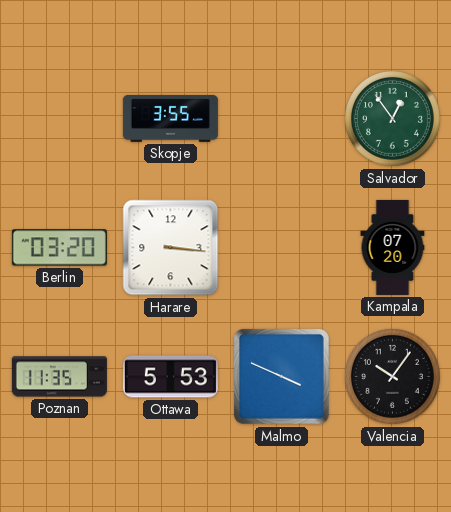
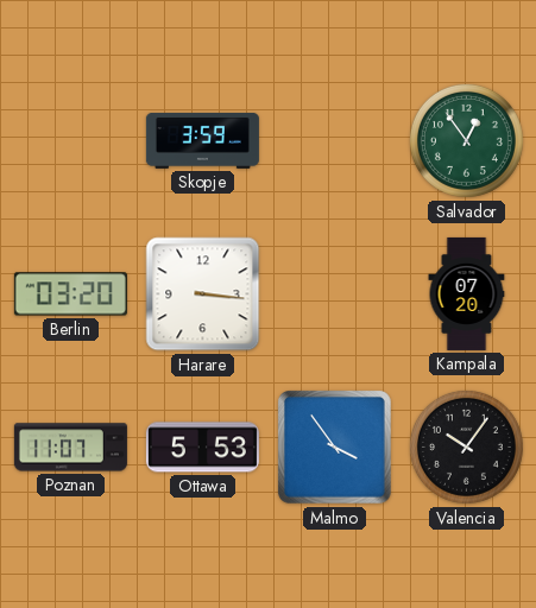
Skopje: 3:55 -> 3:59 (202, 140)
Poznan: 11:35 -> 11:07 (70, 448)
Malmo: 3:49 -> 3:54 (335, 448)
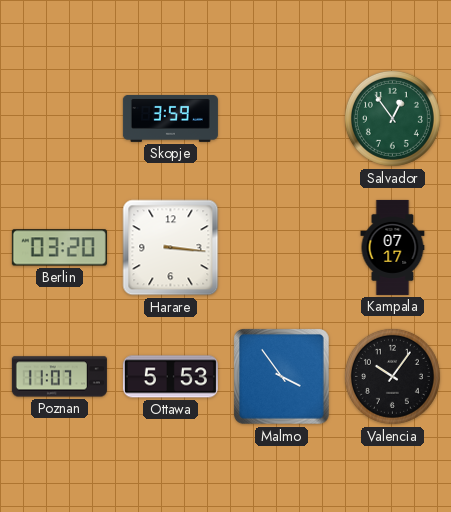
Kampala: 07:20 -> 07:17 (393, 247)
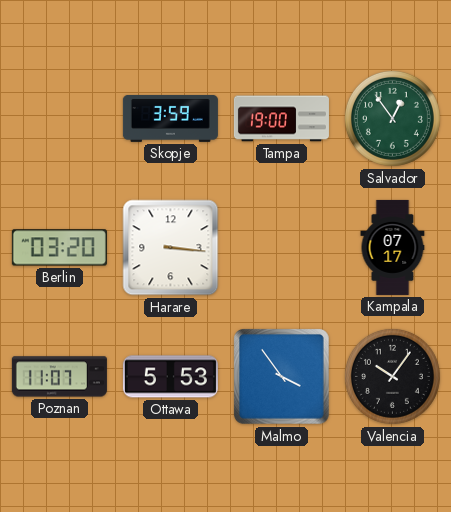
Tampa: none -> 19:00 (281, 119)
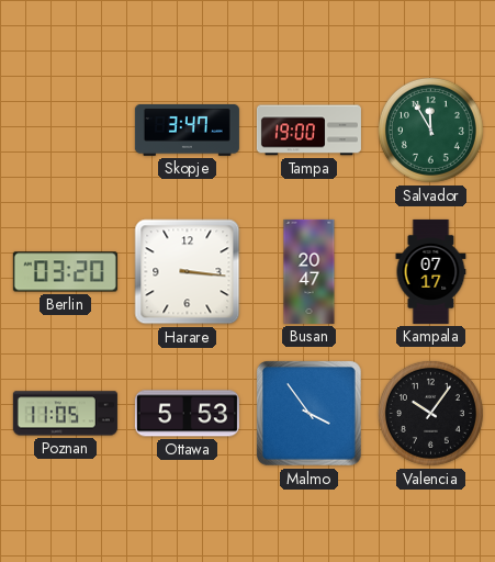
Skopje: 3:59 -> 3:47 (187, 130)
Salvador: 12:54 -> 11:55 (430, 130)
Busan: none -> 20:47 (310, 271)
Poznan: 11:07 -> 11:05 (65, 414)
